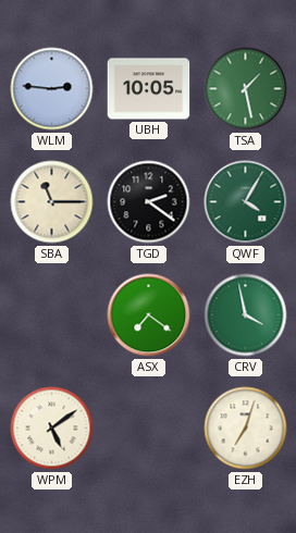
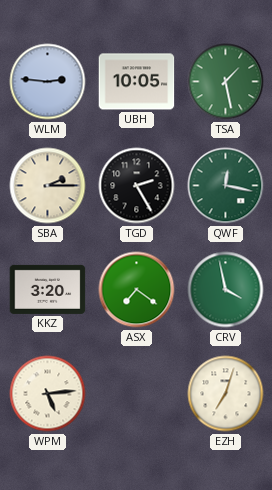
SBA: 11:15 -> 2:15 (48, 186)
TGD: 2:21 -> 2:25 (137, 186)
QWF: 4:05 -> 12:17 (226, 186)
KKZ: none -> 3:20 (48, 289)
WPM: 5:09 -> 5:14 (48, 394)
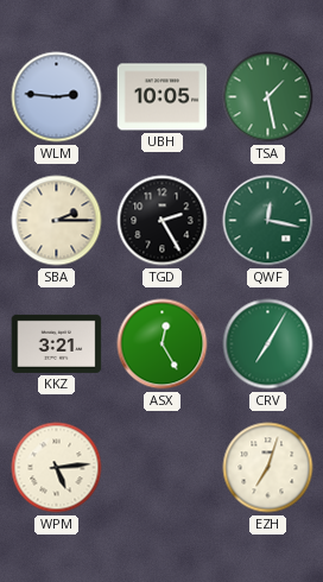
KKZ: 3:20 -> 3:21 (57, 343)
ASX: 7:21 -> 12:25 (163, 344)
CRV: 3:58 -> 7:05 (268, 344)
